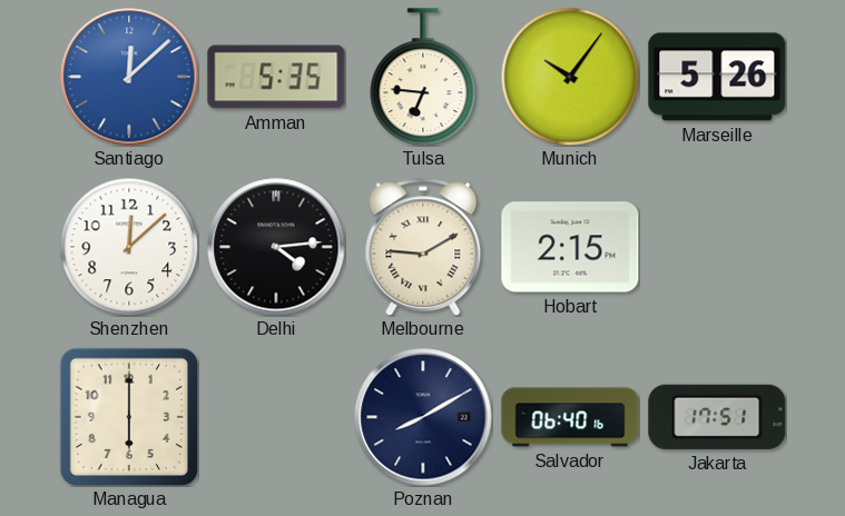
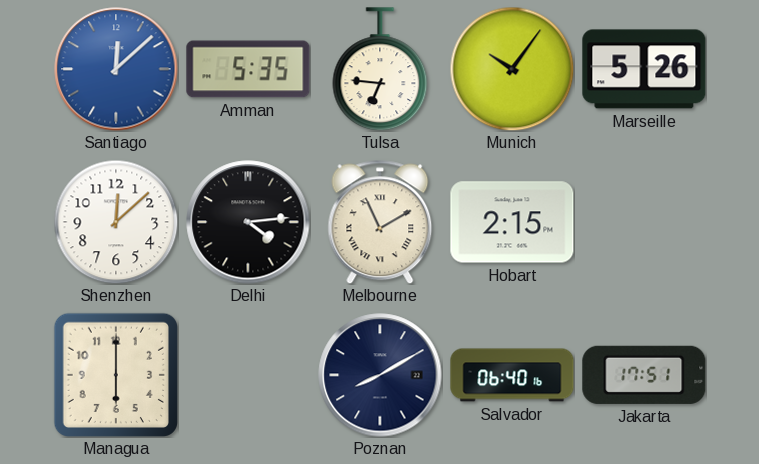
Melbourne: 9:10 -> 11:10 (380, 222)
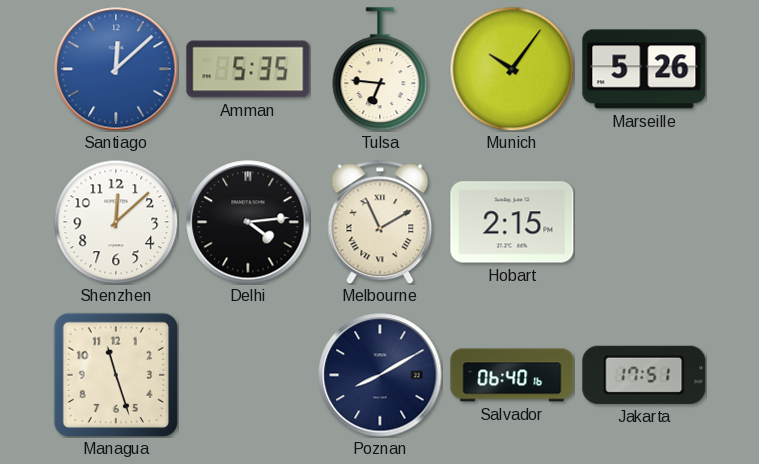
Managua: 6:00 -> 11:27 (116, 375)
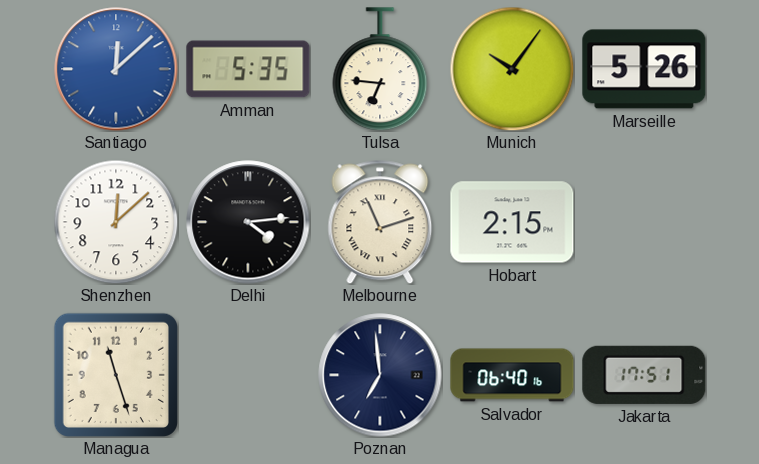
Melbourne: 11:10 -> 11:12 (380, 222)
Poznan: 8:10 -> 6:59 (380, 375)
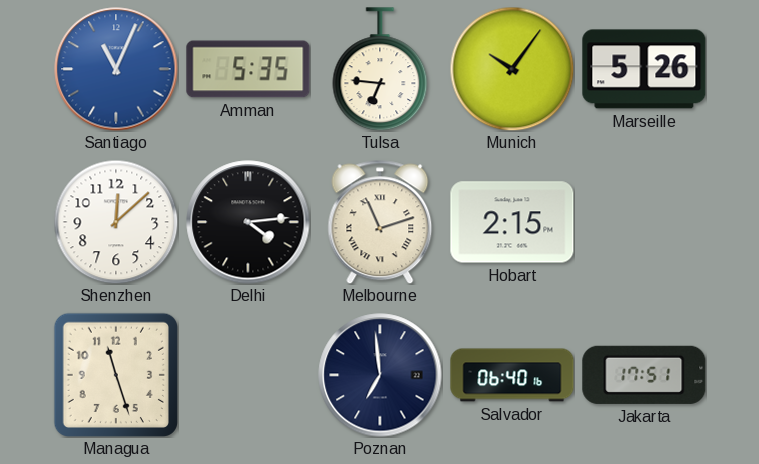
Santiago: 12:08 -> 11:04 (116, 69)
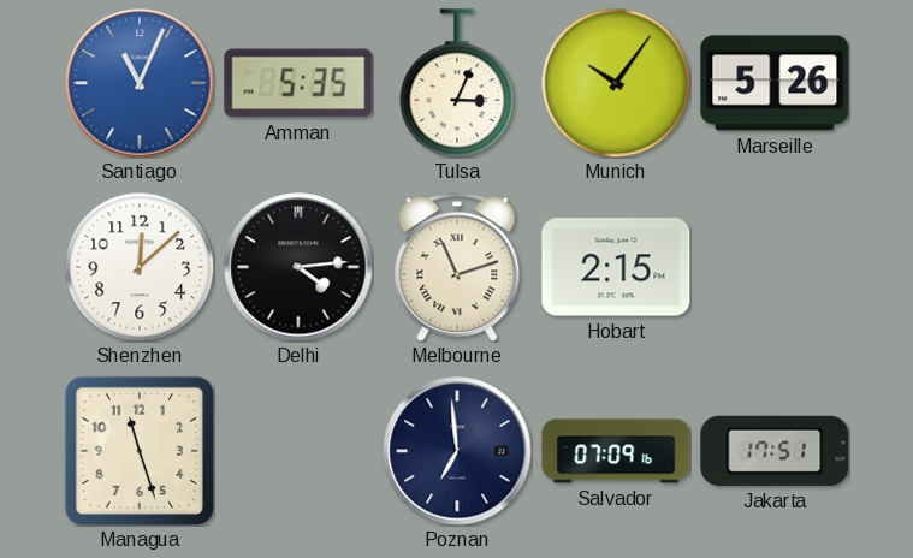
Tulsa: 6:46 -> 3:04 (457, 83)
Salvador: 06:40 -> 07:09 (616, 451)
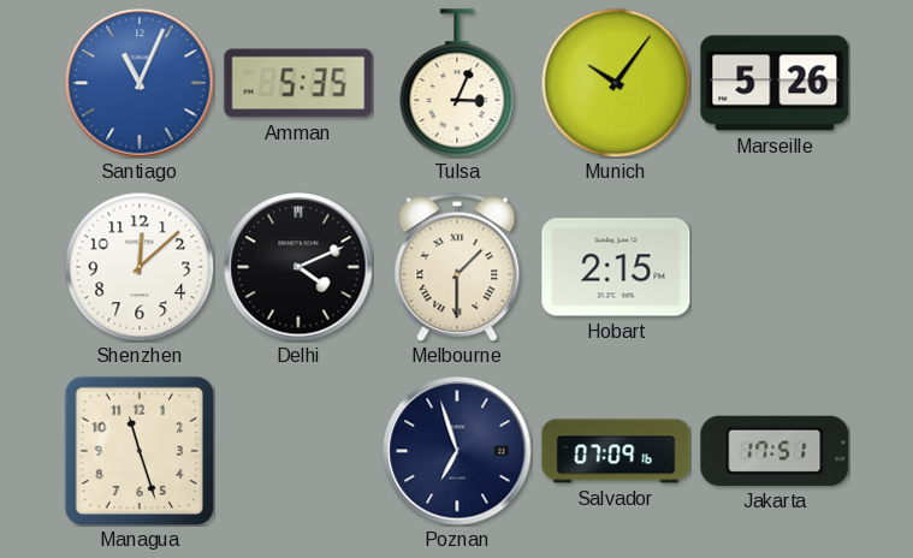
Delhi: 4:14 -> 4:11 (298, 267)
Melbourne: 11:12 -> 1:30 (457, 267)
Poznan: 6:59 -> 6:57 (457, 451)
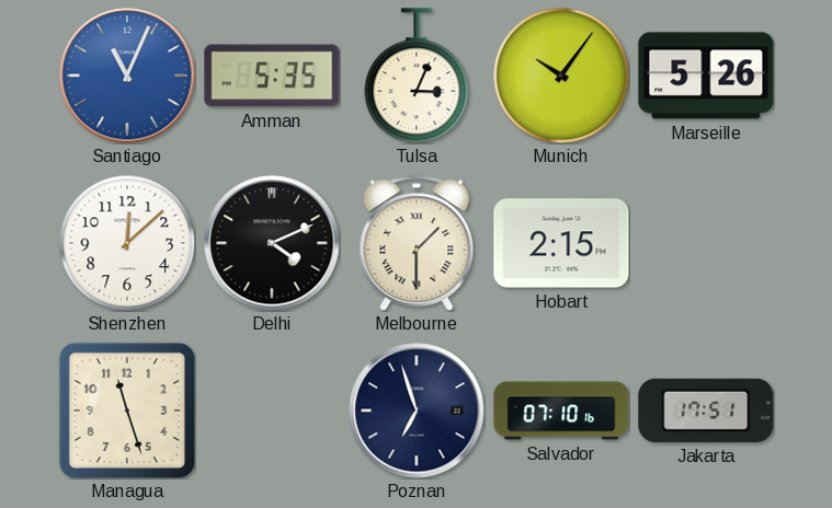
Salvador: 07:09 -> 07:10 (561, 411)
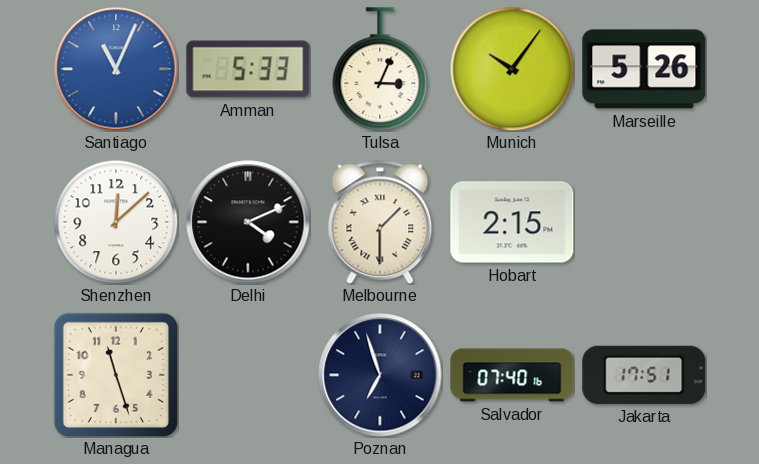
Amman: 5:35 -> 5:33 (248, 69)
Salvador: 07:10 -> 07:40 (512, 375)
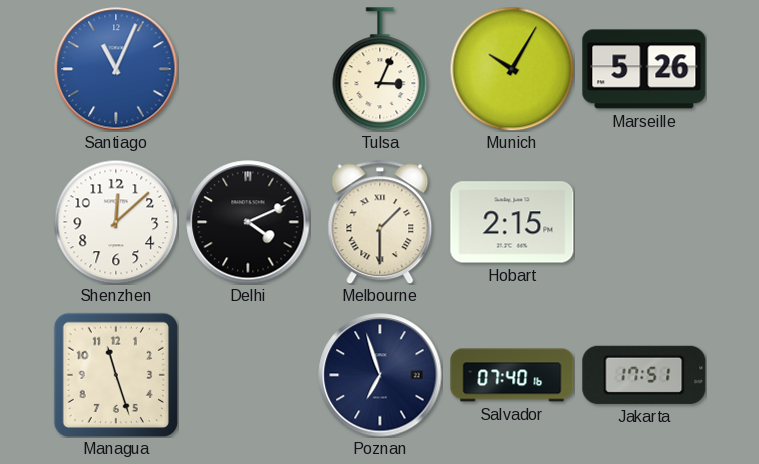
Amman: 5:33 -> none (248, 69)
Munich: 10:06 -> 10:05 (512, 69)
